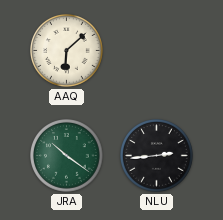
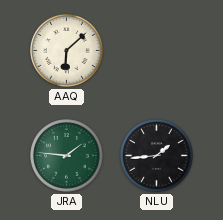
JRA: 10:21 -> 1:46 (67, 156)
NLU: 2:44 -> 1:44 (157, 156)
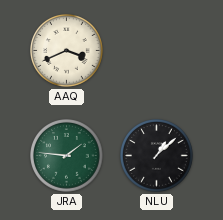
AAQ: 6:08 -> 3:41 (67, 51)
NLU: 1:44 -> 1:08 (157, 156)
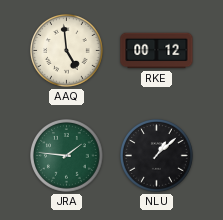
AAQ: 3:41 -> 4:59 (67, 51)
RKE: none -> 00:12 (157, 51)
